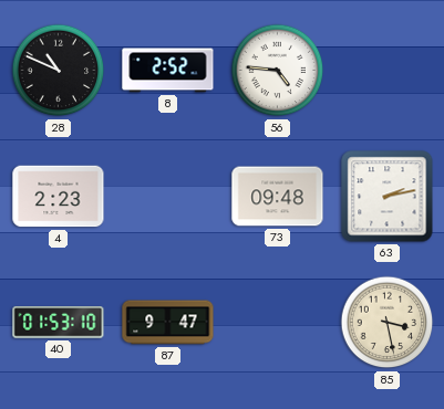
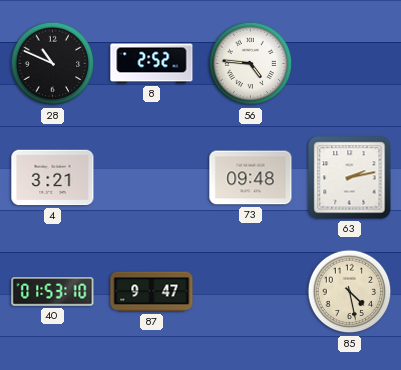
4: 2:23 -> 3:21 (53, 178)
85: 3:28 -> 4:28 (350, 292)
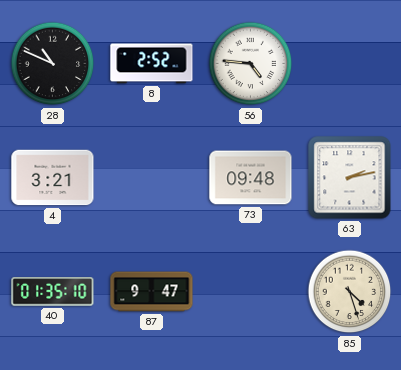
40: 01:53 -> 01:35 (53, 292)
85: 4:28 -> 4:27 (350, 292)
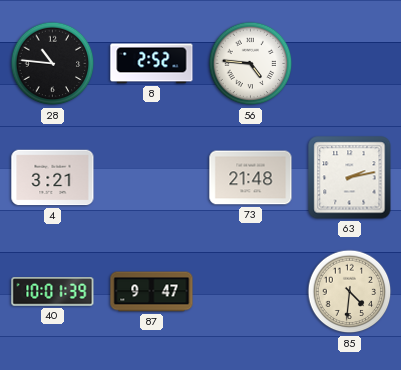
28: 10:49 -> 10:46 (53, 64)
73: 09:48 -> 21:48 (251, 178)
40: 01:35 -> 10:01 (53, 292)
85: 4:27 -> 4:31 (350, 292)
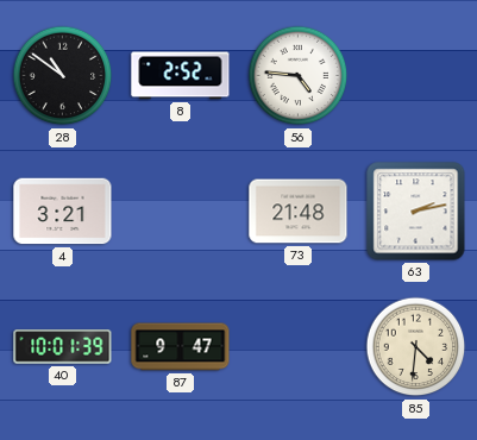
28: 10:46 -> 10:51 (63, 76)
